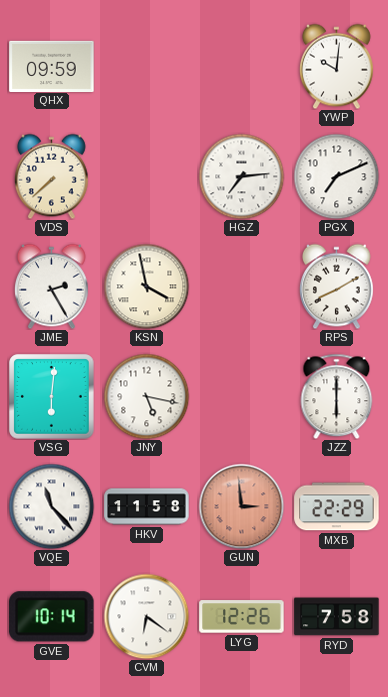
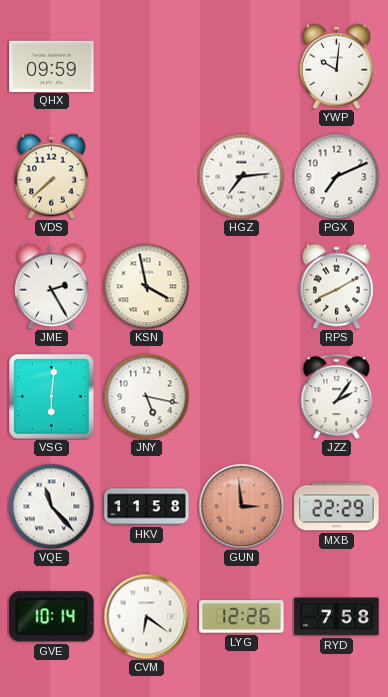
JZZ: 6:00 -> 2:06 (337, 396)
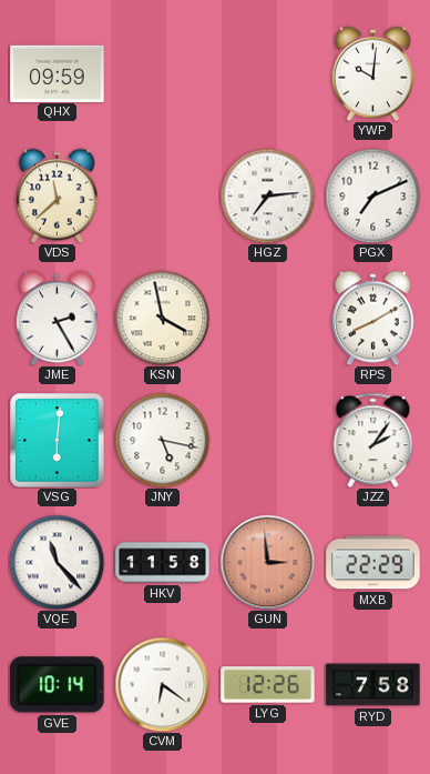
VDS: 7:38 -> 11:38 (58, 195)
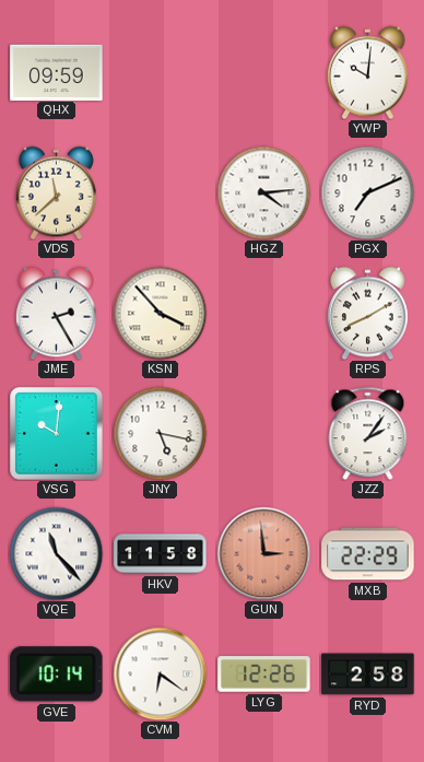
HGZ: 7:14 -> 4:14 (263, 192)
KSN: 3:58 -> 3:53 (160, 313)
VSG: 6:01 -> 10:01 (57, 434)
RYD: 7:58 -> 2:58 (368, 675)
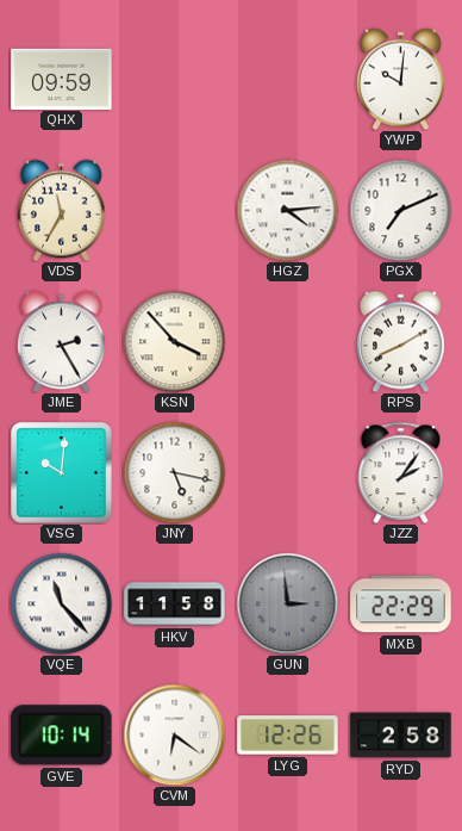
VDS: 11:38 -> 11:35 (62, 210)
GUN dial: salmon -> grey (287, 603)
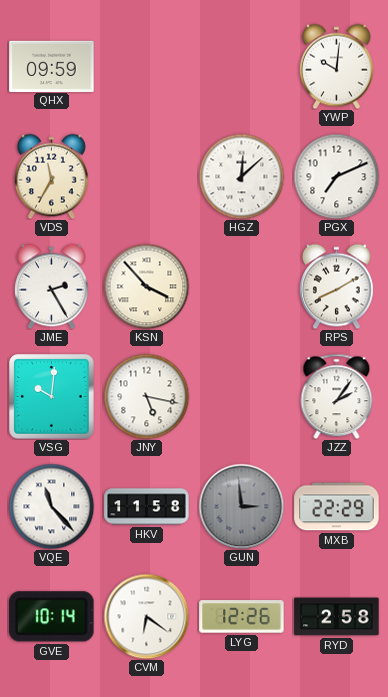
HGZ: 4:14 -> 12:08 (241, 176)
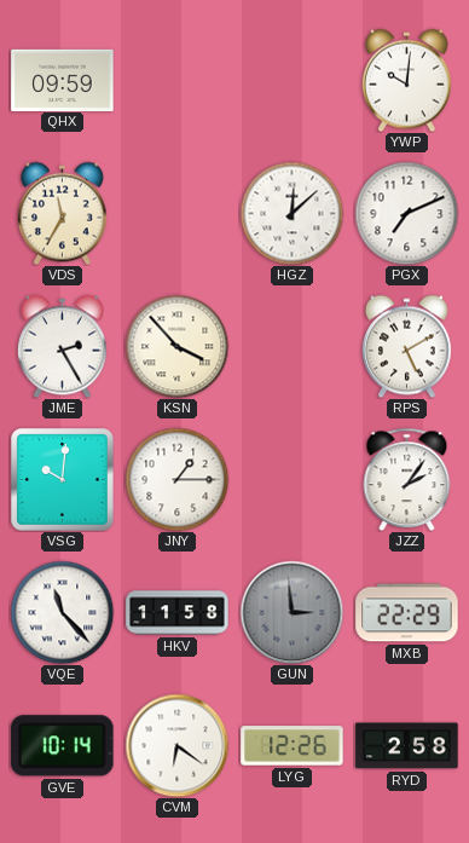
RPS: 8:10 -> 5:10 (407, 346)
JNY: 5:17 -> 1:15 (176, 479)
